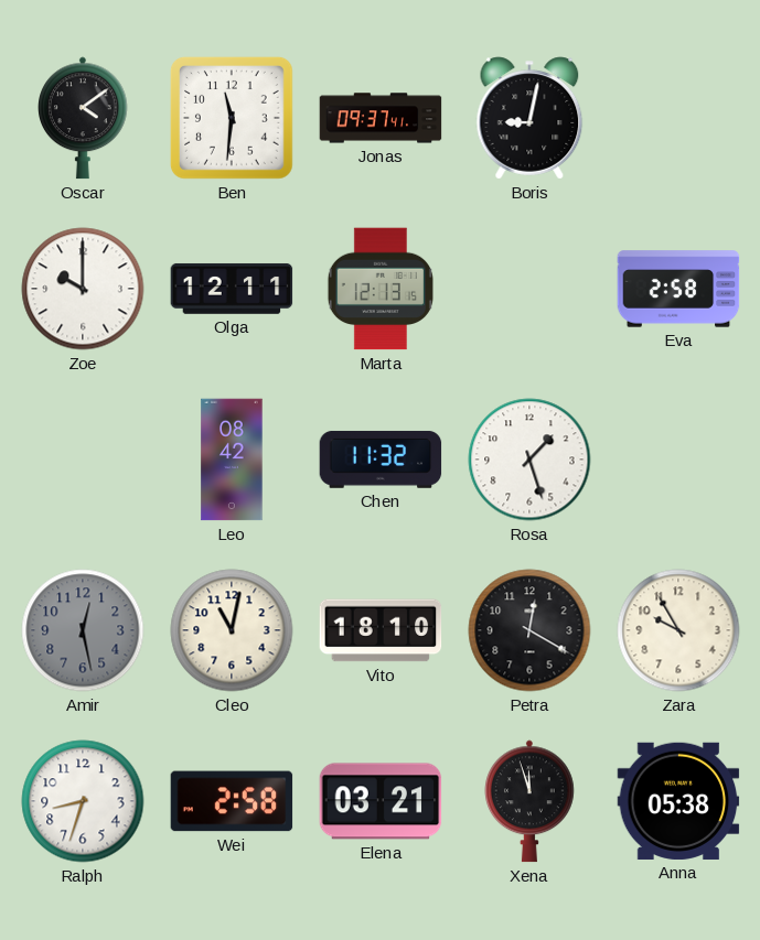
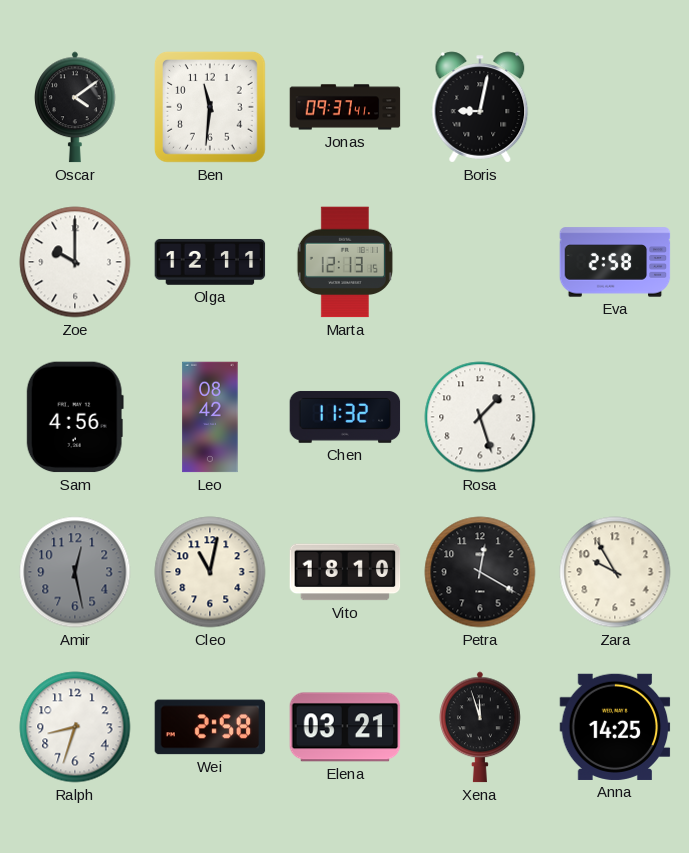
Sam: none -> 4:56 (75, 417)
Anna: 05:38 -> 14:25 (615, 727)
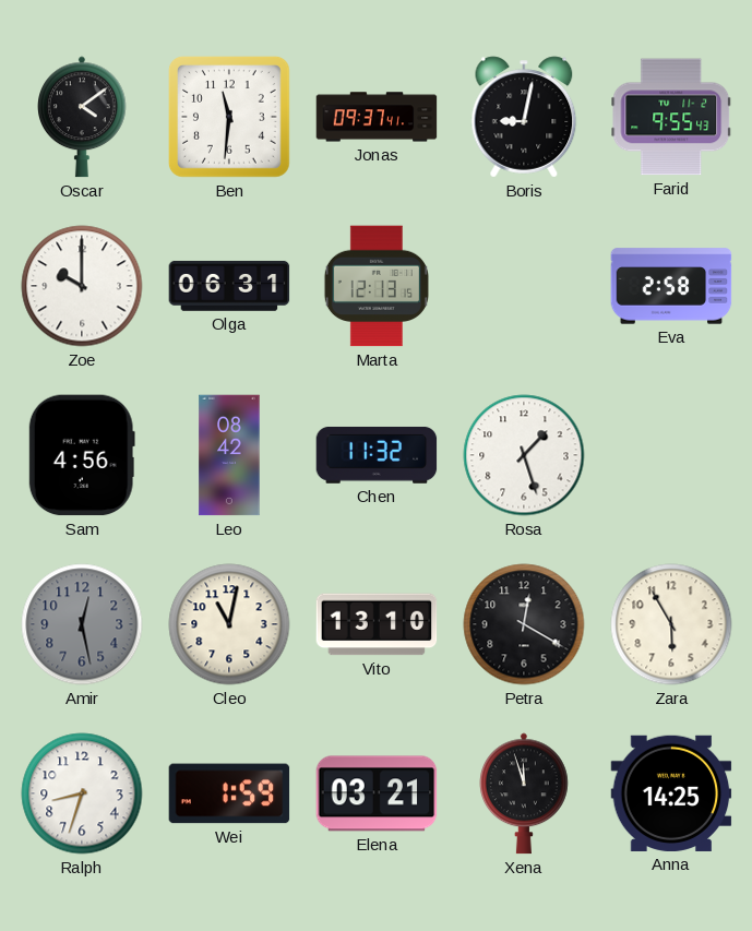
Farid: none -> 9:55 (671, 117)
Olga: 12:11 -> 06:31 (229, 286)
Vito: 18:10 -> 13:10 (377, 624)
Zara: 9:55 -> 5:55 (671, 624)
Wei: 2:58 -> 1:59 (229, 793)
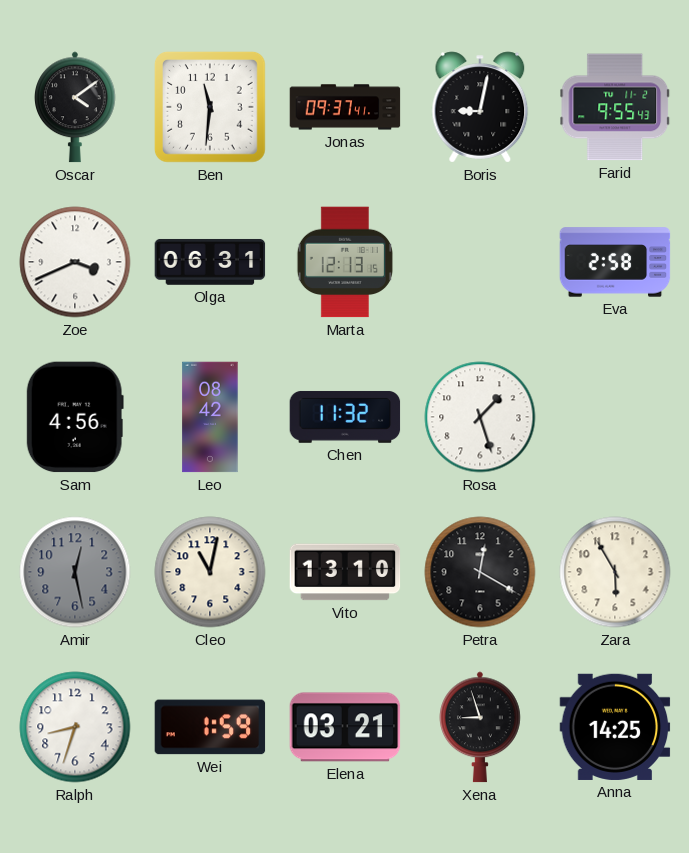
Zoe: 10:00 -> 3:41 (75, 262)
Xena: 11:57 -> 8:57 (481, 727)
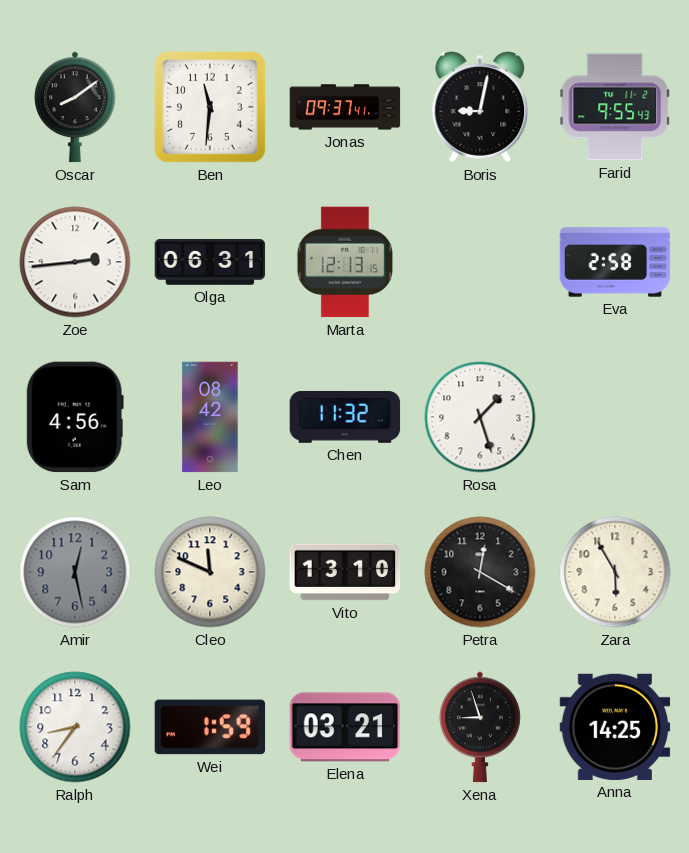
Oscar: 4:09 -> 8:09 (76, 107)
Zoe: 3:41 -> 2:44 (75, 262)
Cleo: 11:02 -> 11:49 (210, 572)
Ralph: 8:33 -> 8:36 (75, 727)
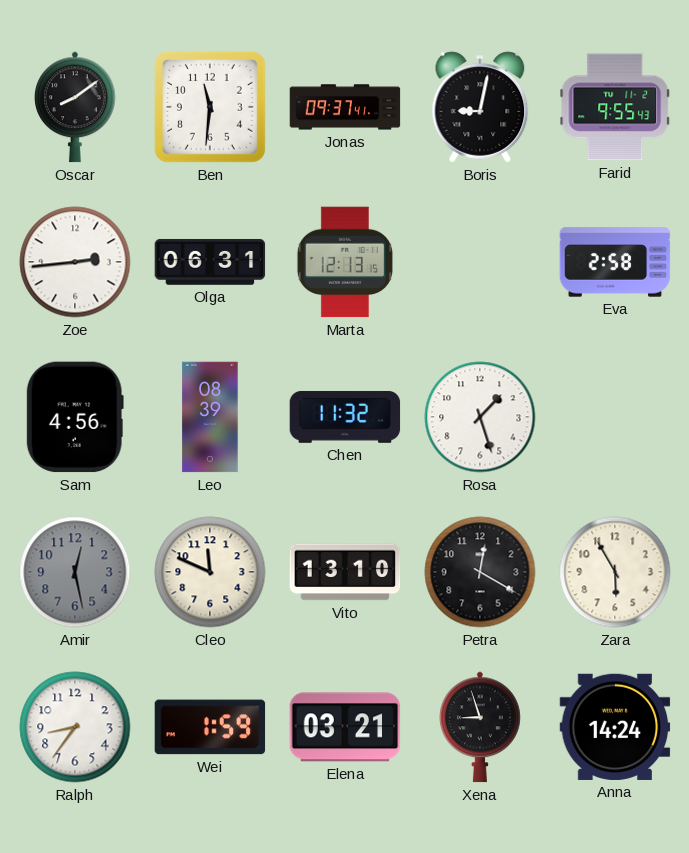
Leo: 08:42 -> 08:39 (210, 417)
Anna: 14:25 -> 14:24 (615, 727)
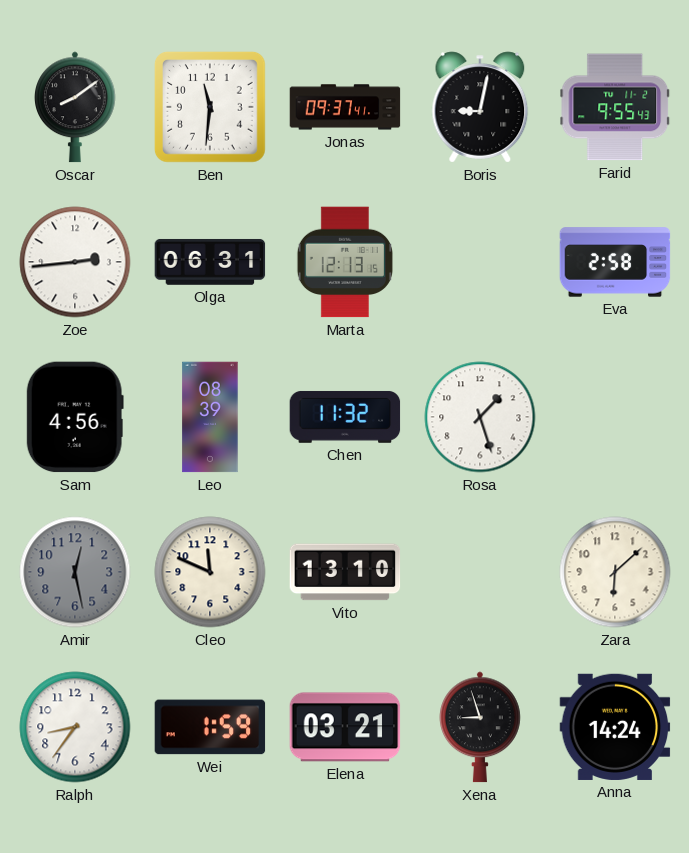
Petra: 12:20 -> none (480, 572)
Zara: 5:55 -> 6:08 (615, 572)
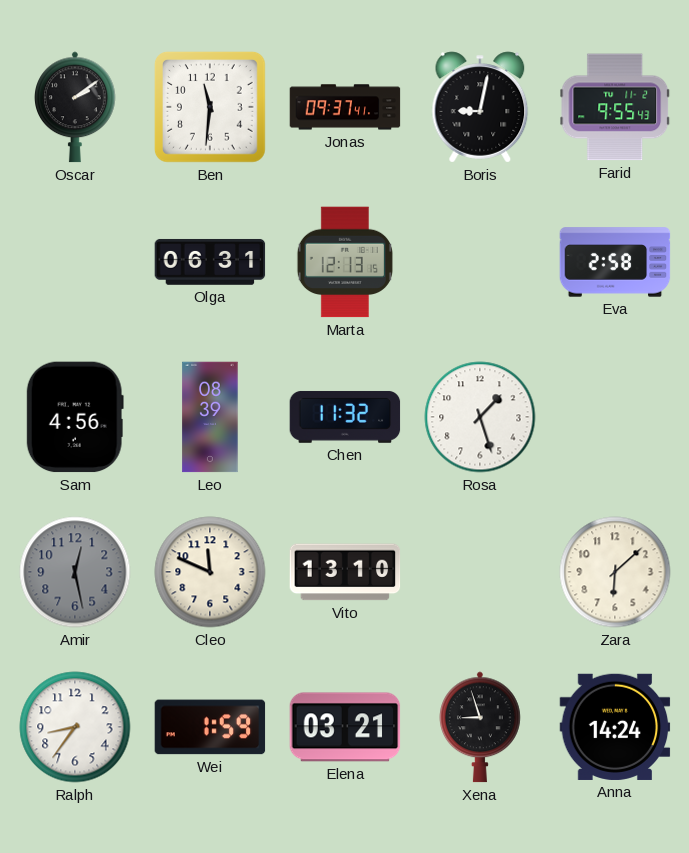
Oscar: 8:09 -> 2:09 (76, 107)
Zoe: 2:44 -> none (75, 262)
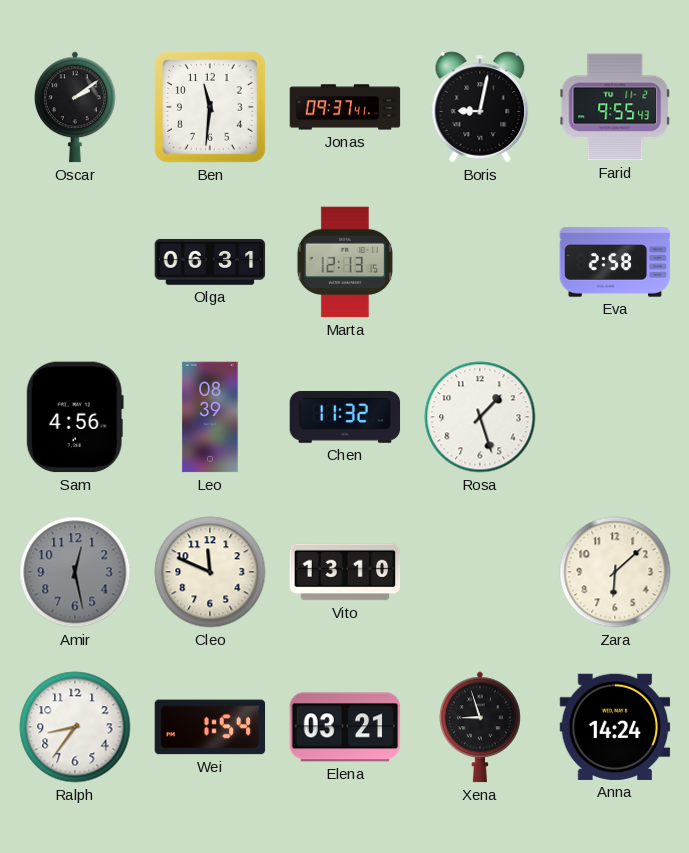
Wei: 1:59 -> 1:54 (210, 727)
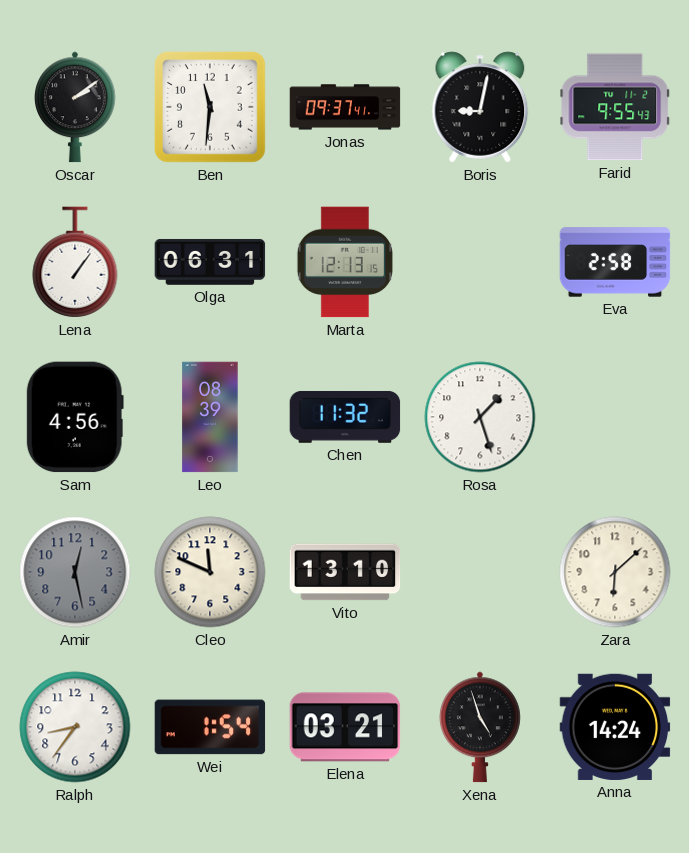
Lena: none -> 1:06 (75, 262)
Xena: 8:57 -> 4:57 (481, 727)
